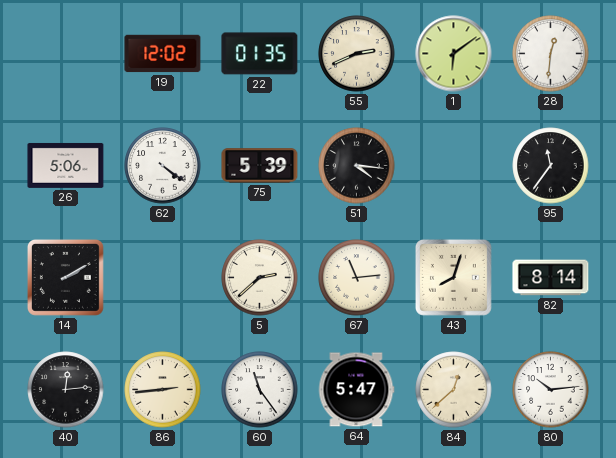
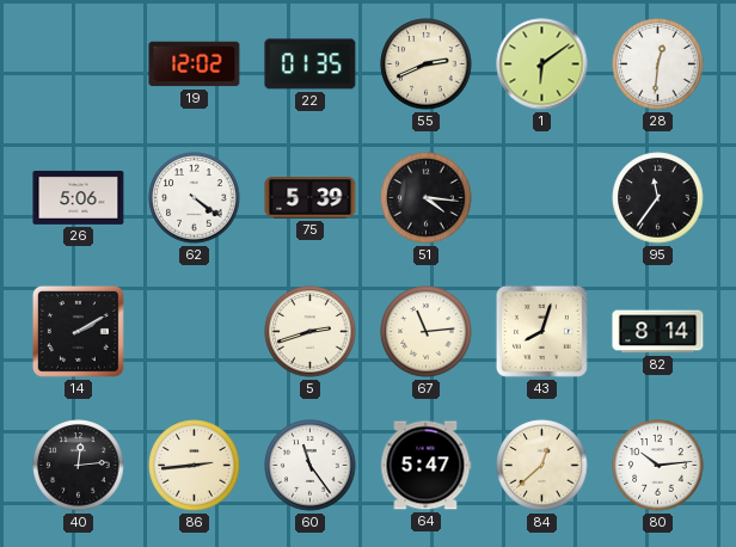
5: 2:38 -> 2:42 (311, 332)
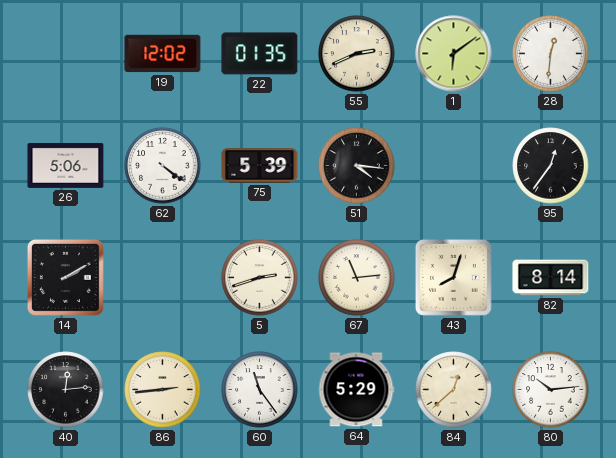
95: 11:36 -> 12:36 (551, 166)
64: 5:47 -> 5:29 (356, 390)
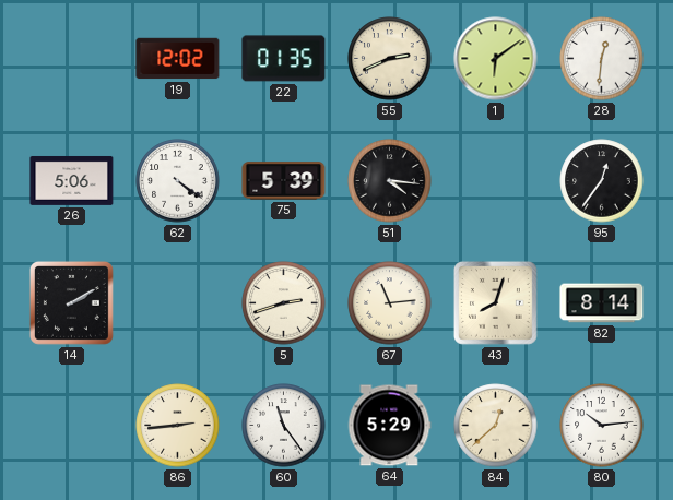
40: 12:14 -> none (66, 390)
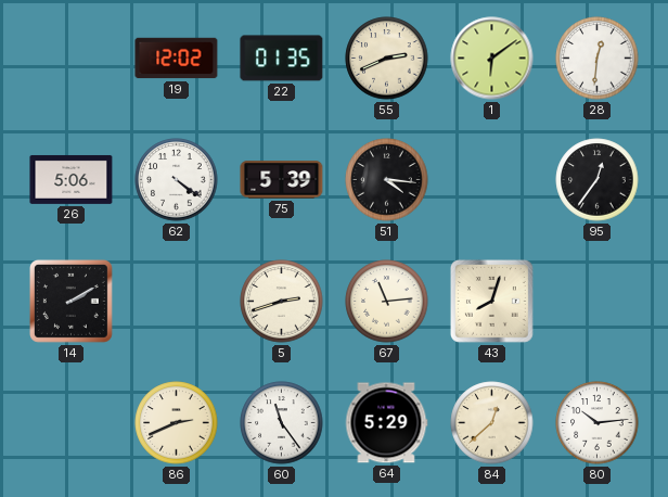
82: 8:14 -> none (602, 303)
86: 2:44 -> 2:41 (177, 423)
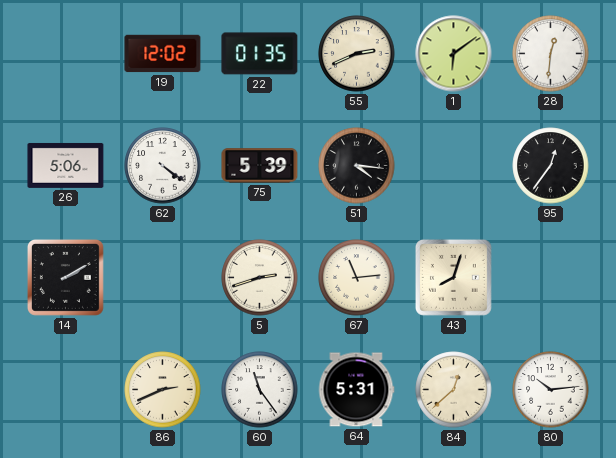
64: 5:29 -> 5:31 (356, 390)
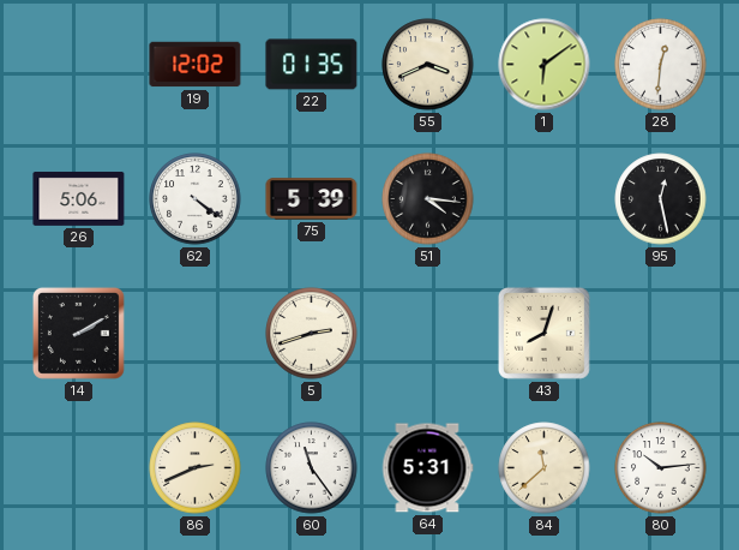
55: 2:41 -> 3:41 (428, 65)
95: 12:36 -> 12:28 (661, 199)
67: 11:14 -> none (357, 278)
84: 12:38 -> 11:38 (545, 468)
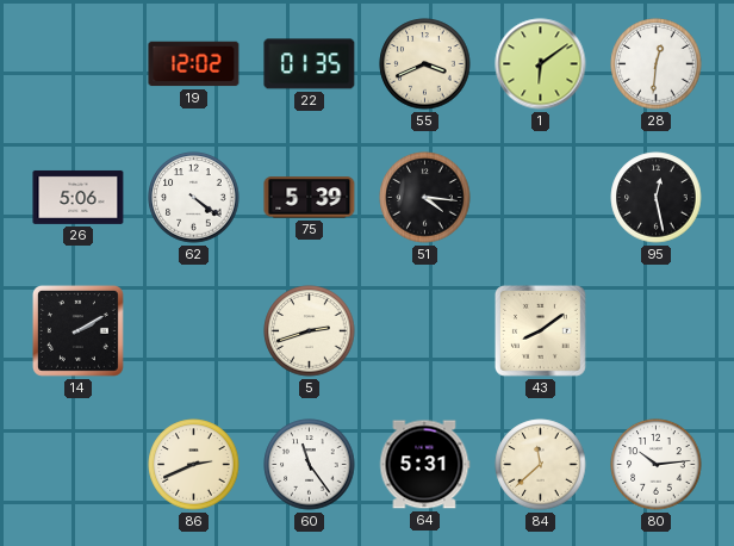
43: 8:03 -> 8:09 (540, 330)
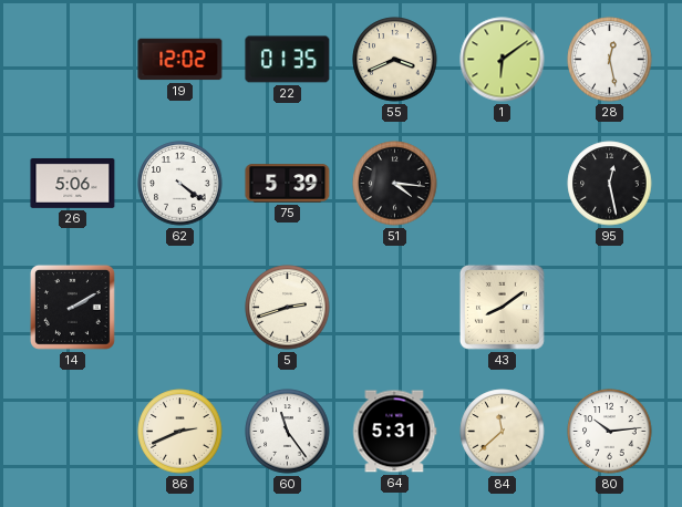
28: 12:31 -> 12:28 (610, 60)
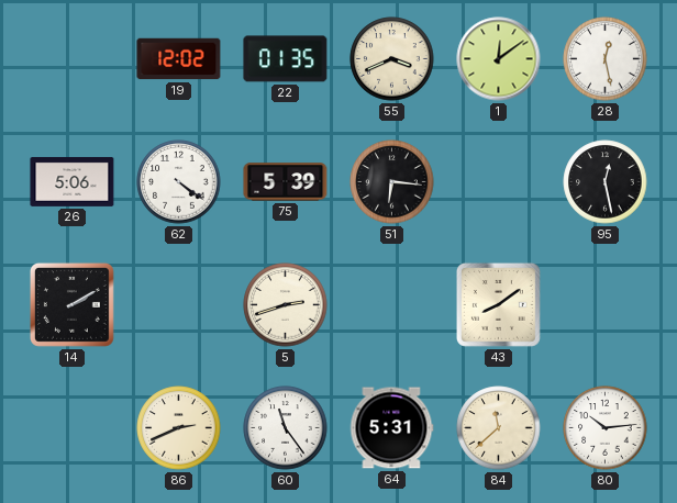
1: 6:09 -> 12:09 (499, 59)
51: 4:16 -> 6:16 (392, 182)
